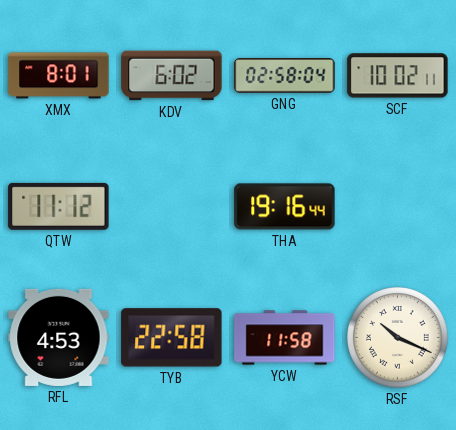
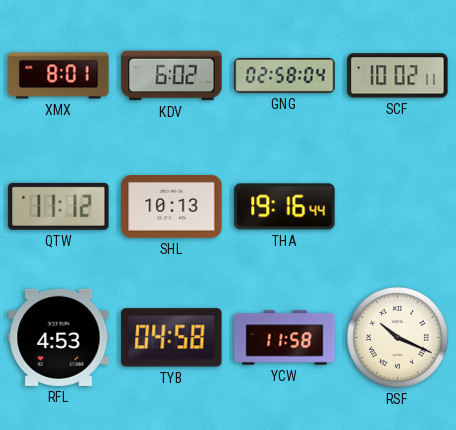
SHL: none -> 10:13 (172, 207)
TYB: 22:58 -> 04:58 (172, 338)
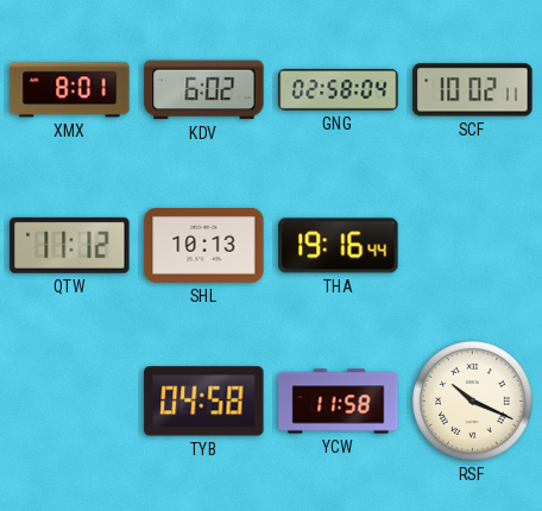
RFL: 4:53 -> none (59, 337)
